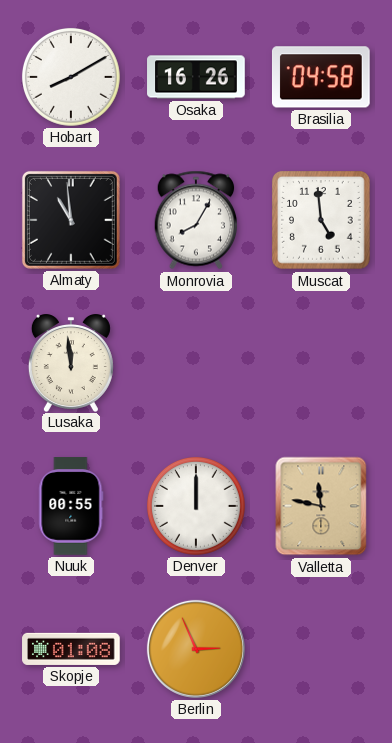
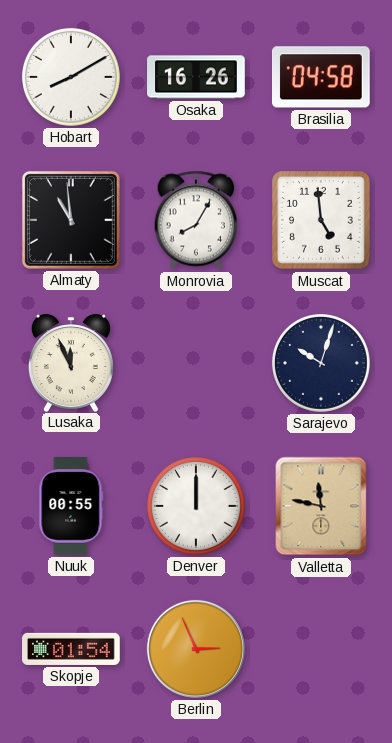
Lusaka: 11:59 -> 11:56 (71, 363)
Sarajevo: none -> 10:03 (321, 363)
Skopje: 01:08 -> 01:54 (71, 649)
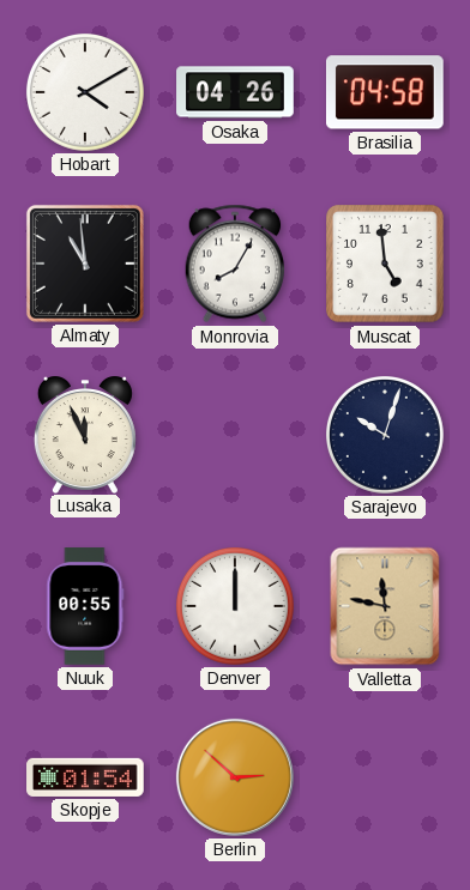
Hobart: 8:10 -> 4:10 (85, 92)
Osaka: 16:26 -> 04:26 (235, 92)
Berlin: 2:56 -> 2:52 (235, 777)
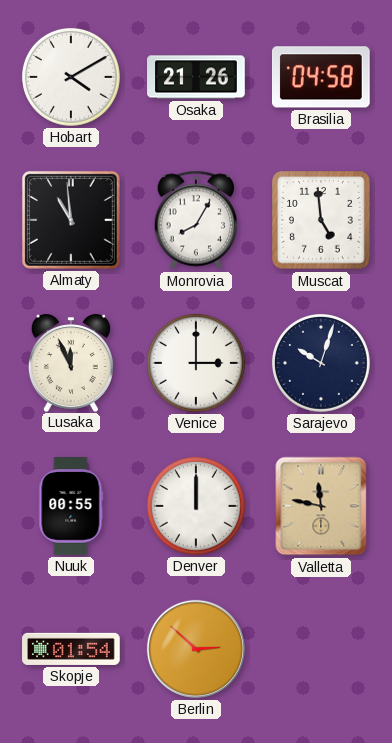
Osaka: 04:26 -> 21:26 (196, 77)
Venice: none -> 3:00 (196, 363)
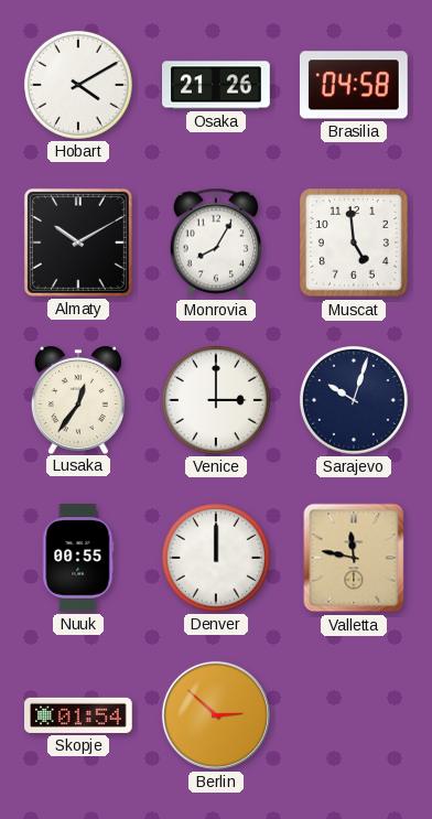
Almaty: 10:59 -> 10:10 (78, 243)
Lusaka: 11:56 -> 12:36 (78, 400)
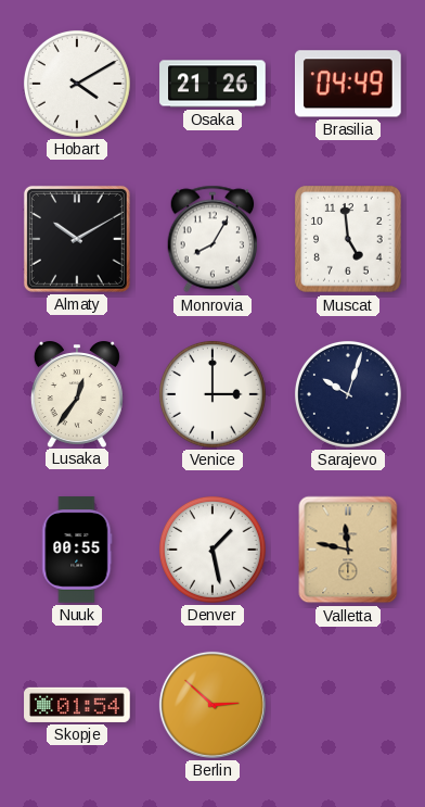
Brasilia: 04:58 -> 04:49 (348, 84)
Denver: 12:00 -> 1:28 (212, 550)
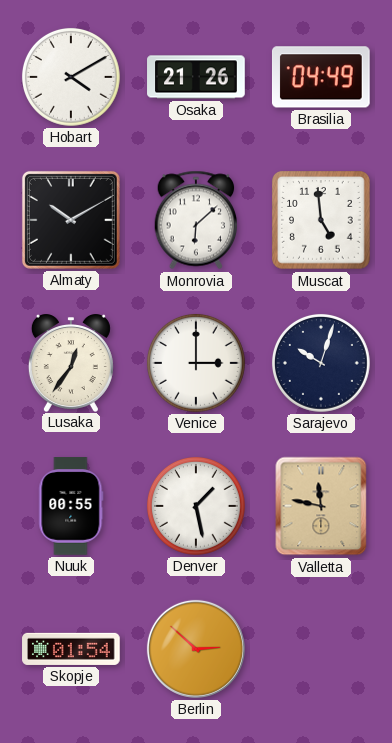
Monrovia: 8:05 -> 6:08 (196, 220)
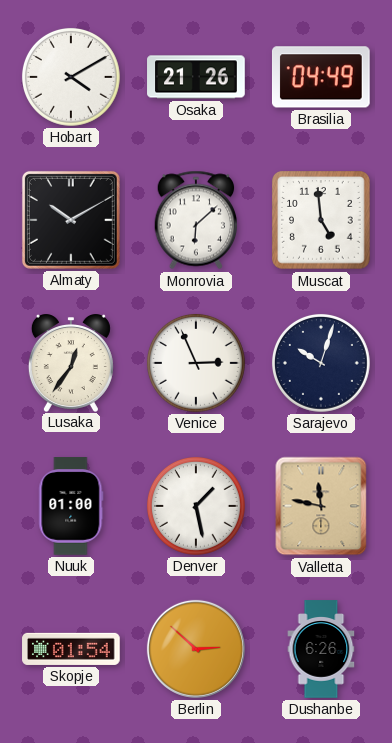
Venice: 3:00 -> 2:56 (196, 363)
Nuuk: 00:55 -> 01:00 (71, 506)
Dushanbe: none -> 6:26 (321, 649)
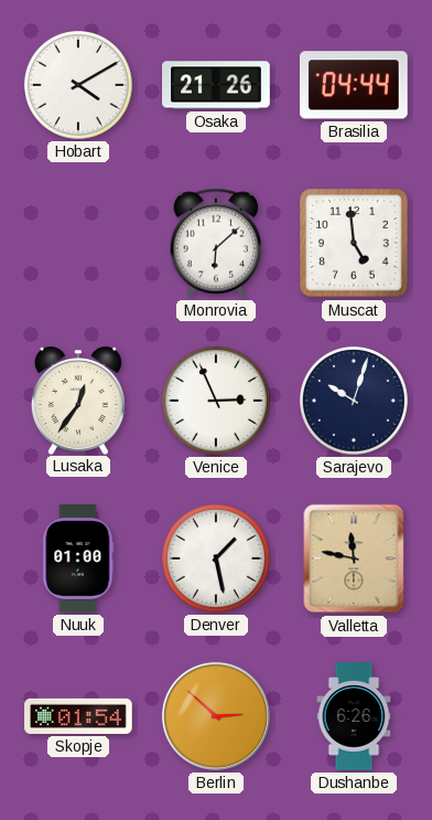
Brasilia: 04:49 -> 04:44 (354, 85)
Almaty: 10:10 -> none (71, 220)
